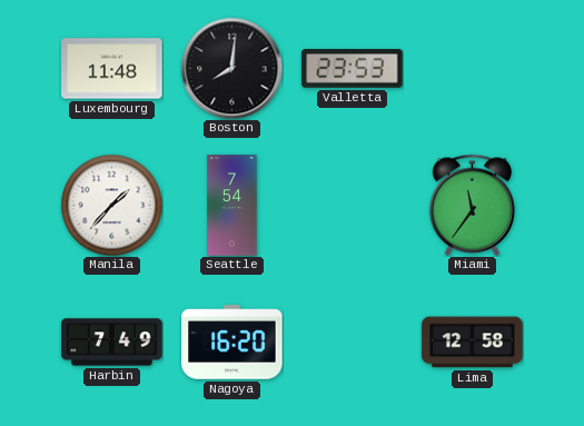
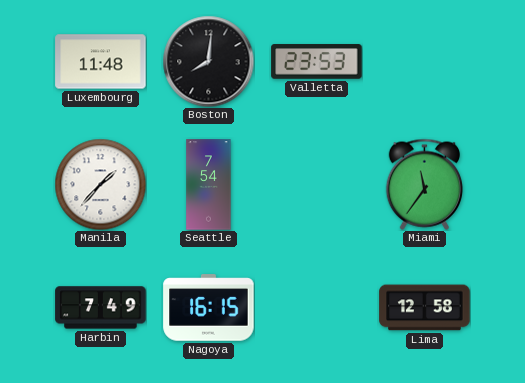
Nagoya: 16:20 -> 16:15 (209, 308)
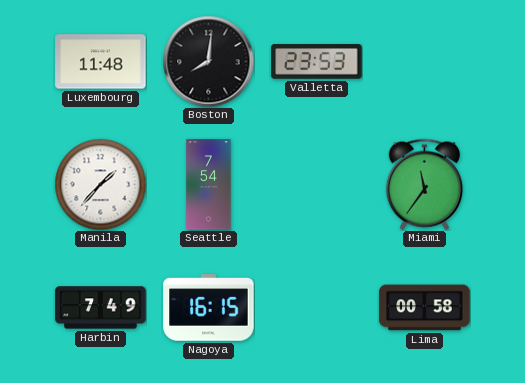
Lima: 12:58 -> 00:58 (425, 308)
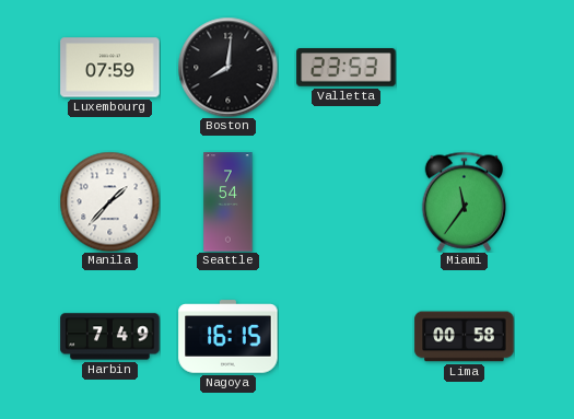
Luxembourg: 11:48 -> 07:59 (110, 68)
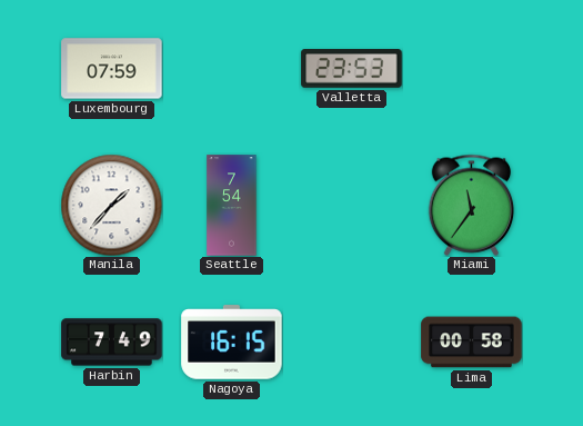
Boston: 8:01 -> none (227, 67)
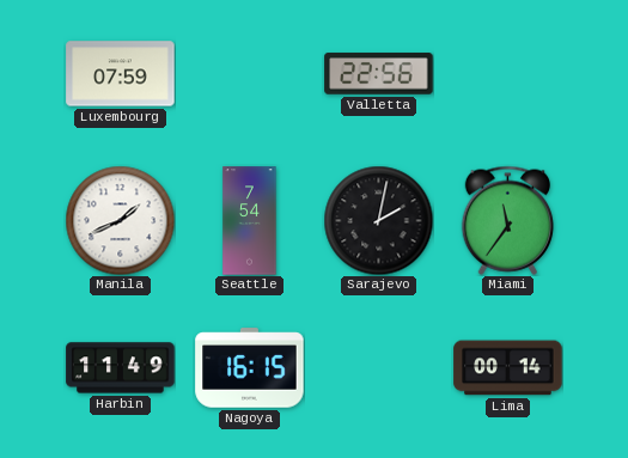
Valletta: 23:53 -> 22:56 (379, 74)
Manila: 1:37 -> 1:41 (120, 220)
Sarajevo: none -> 2:02 (378, 220)
Harbin: 7:49 -> 11:49 (121, 368)
Lima: 00:58 -> 00:14 (508, 368)
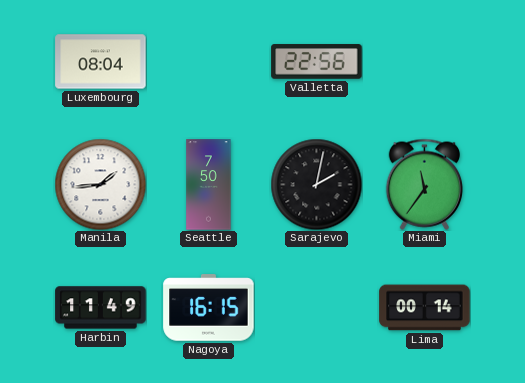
Luxembourg: 07:59 -> 08:04 (101, 62)
Manila: 1:41 -> 1:44 (100, 184)
Seattle: 7:54 -> 7:50 (209, 185)
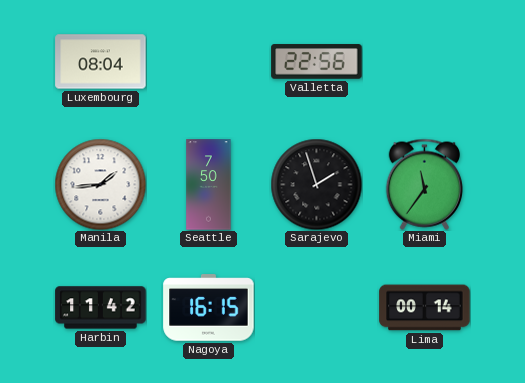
Sarajevo: 2:02 -> 1:57 (316, 184)
Harbin: 11:49 -> 11:42 (101, 308)
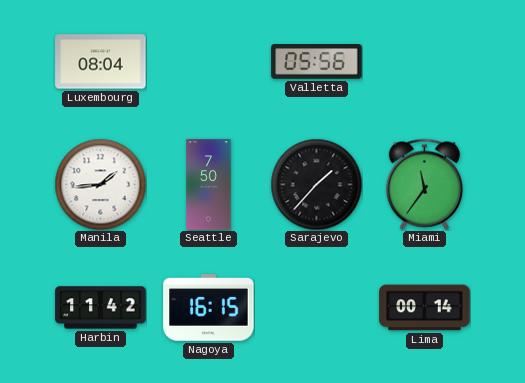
Valletta: 22:56 -> 05:56 (317, 62)
Sarajevo: 1:57 -> 1:37 (316, 184)
